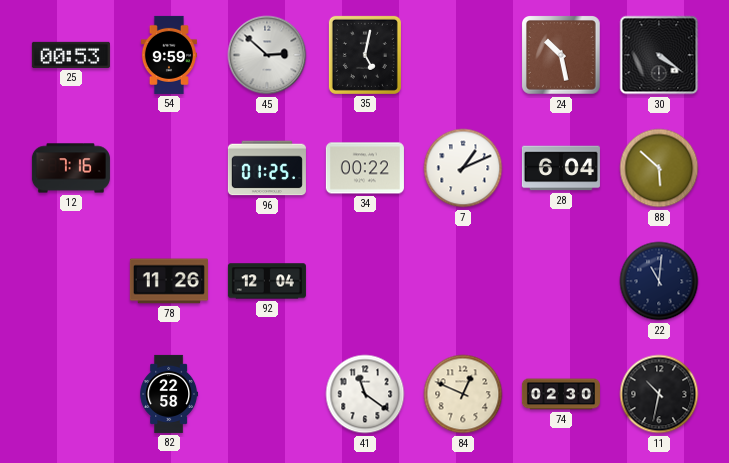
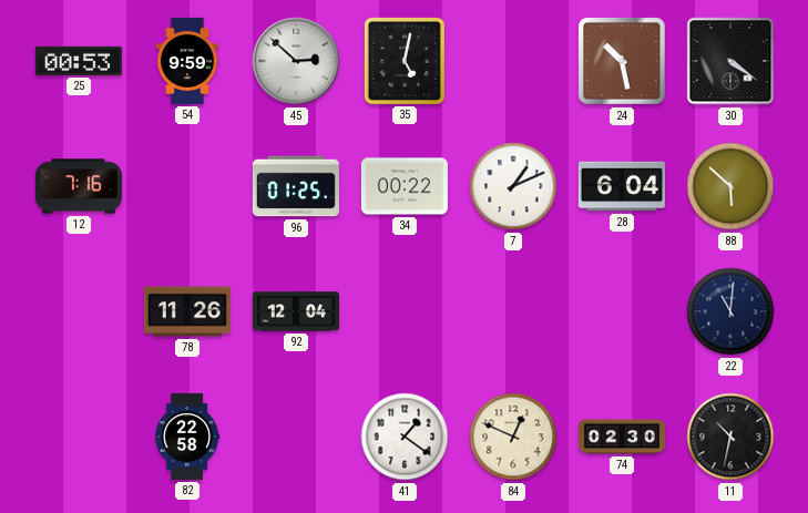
41: 11:21 -> 1:21 (405, 437)
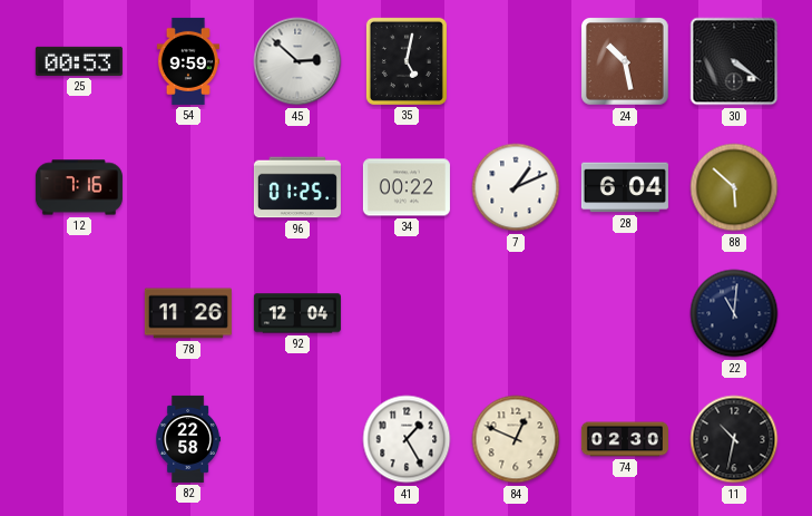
41: 1:21 -> 1:25 (407, 439)
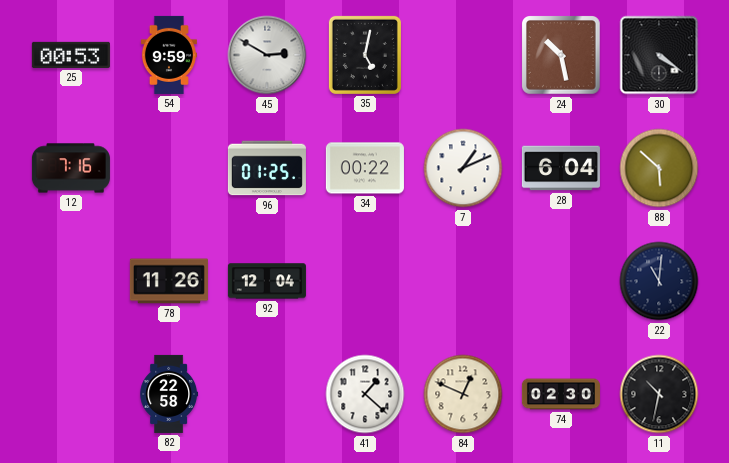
45: 2:52 -> 2:50 (267, 55)
41: 1:25 -> 1:22 (365, 394)
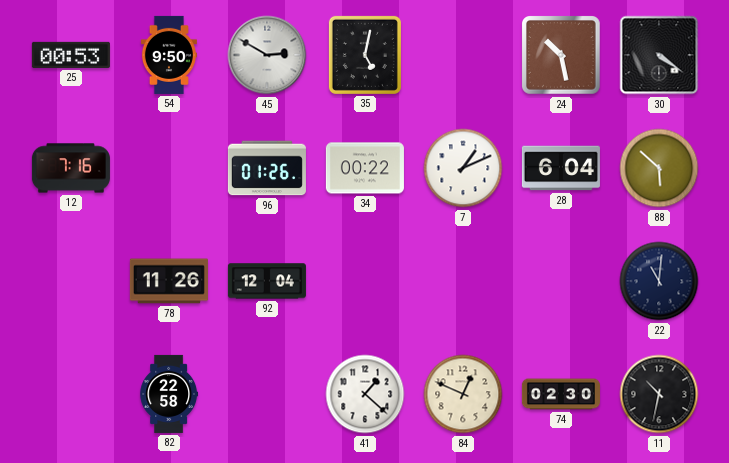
54: 9:59 -> 9:50 (169, 55)
96: 01:25 -> 01:26 (267, 168)
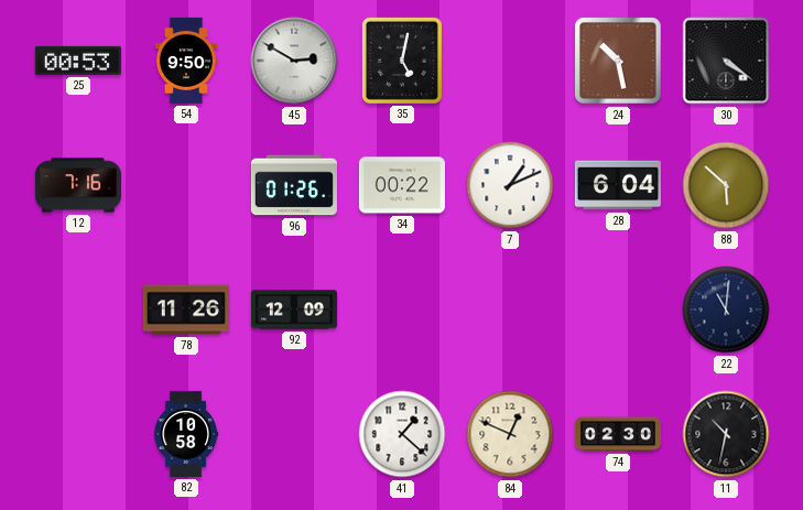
92: 12:04 -> 12:09 (294, 310)
82: 22:58 -> 10:58 (186, 434)
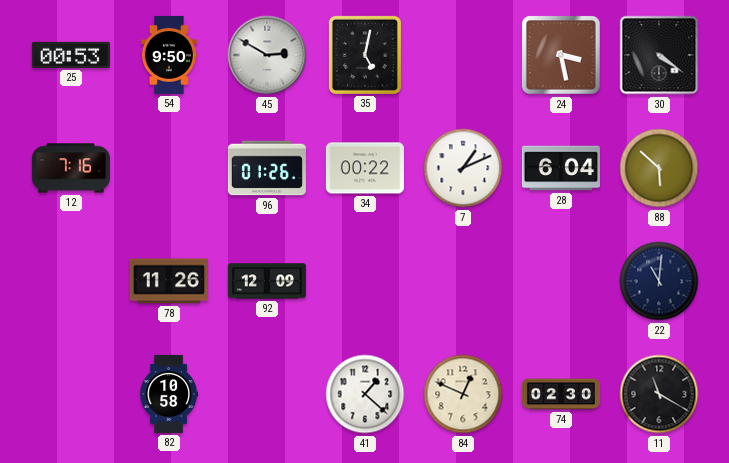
24: 10:28 -> 3:28 (562, 56)
11: 10:32 -> 11:20 (659, 394)
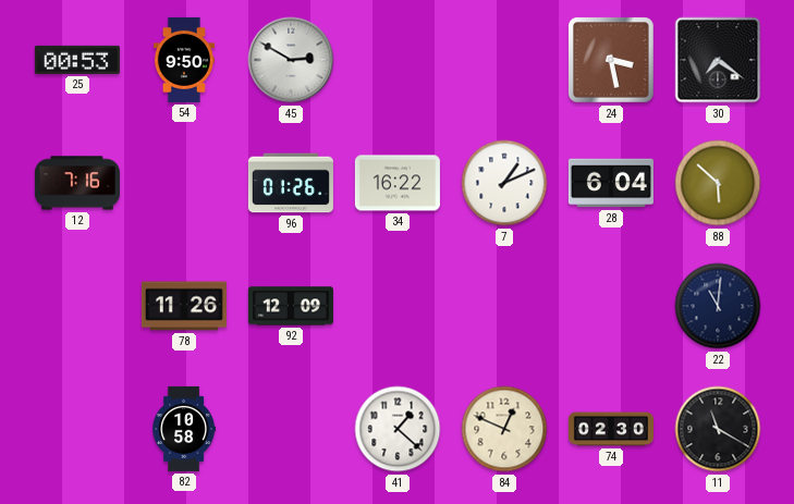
35: 5:02 -> none (365, 55)
30: 4:21 -> 7:21 (718, 60)
34: 00:22 -> 16:22 (398, 183)
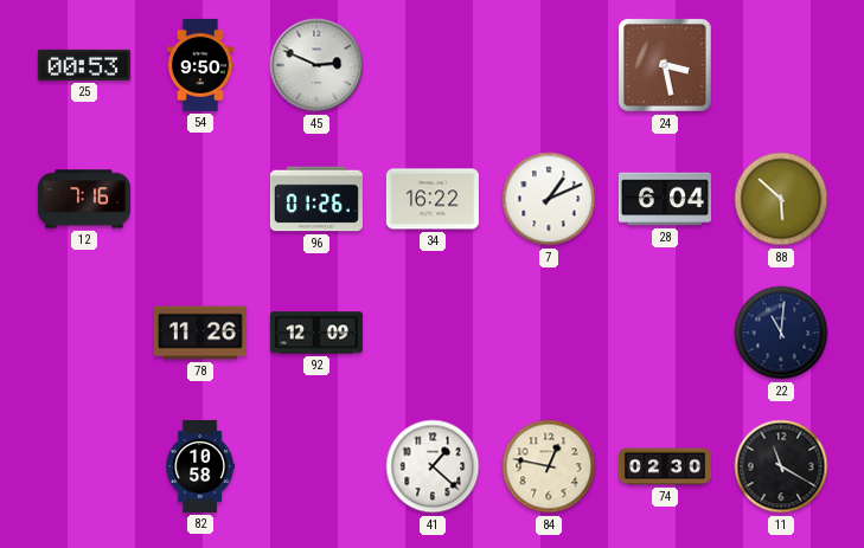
45: 2:50 -> 2:49 (316, 65)
30: 7:21 -> none (718, 60)
84: 12:49 -> 12:47 (549, 466)
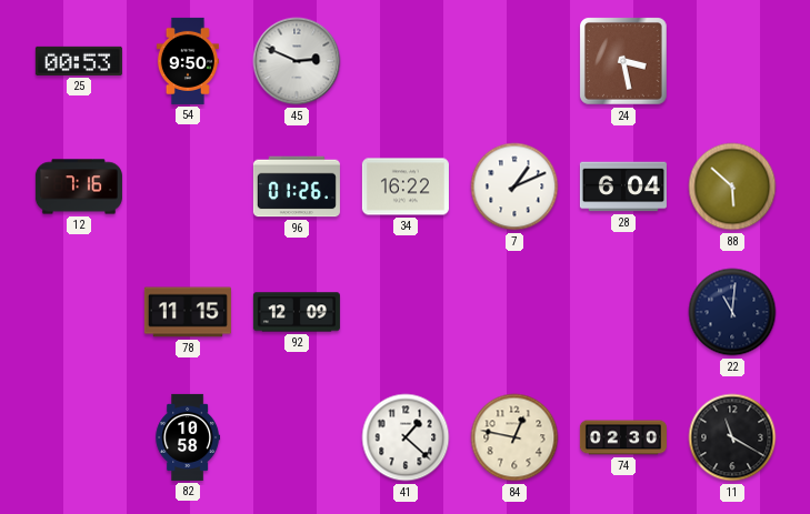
78: 11:26 -> 11:15 (188, 312)
